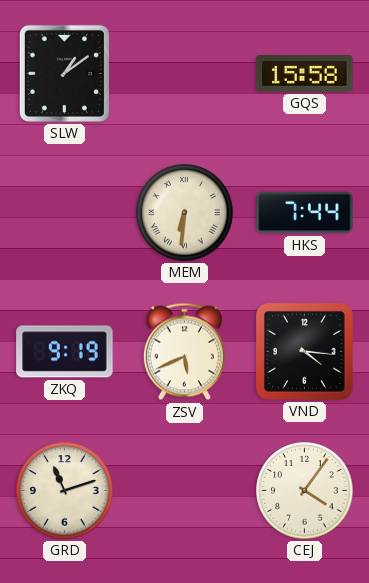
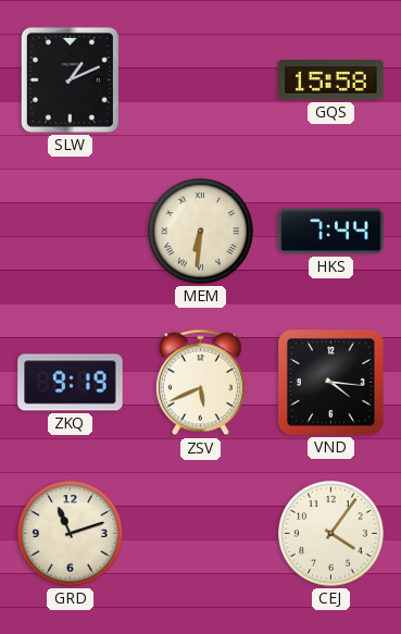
SLW: 1:09 -> 1:11 (70, 79)
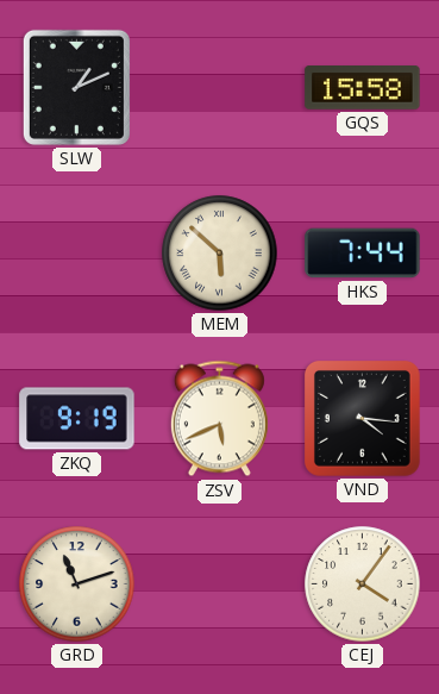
MEM: 6:31 -> 5:52 (220, 254)
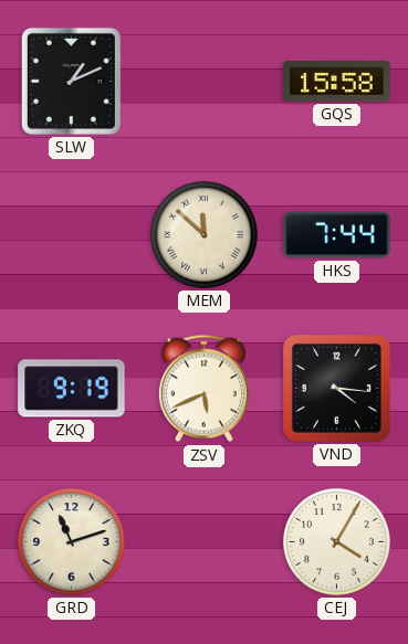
MEM: 5:52 -> 11:52 (205, 235)
CEJ: 4:06 -> 4:05 (337, 542)
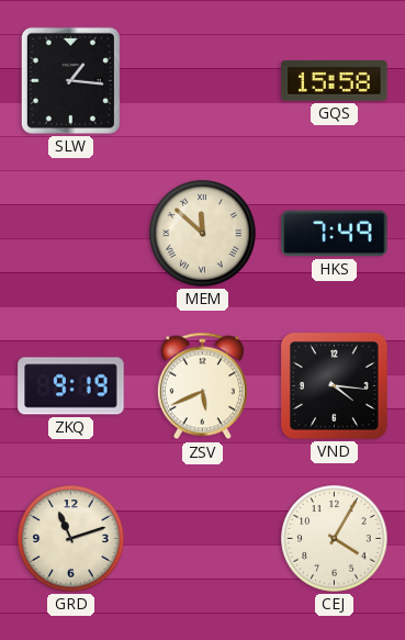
SLW: 1:11 -> 1:16 (70, 80)
HKS: 7:44 -> 7:49 (335, 234)
